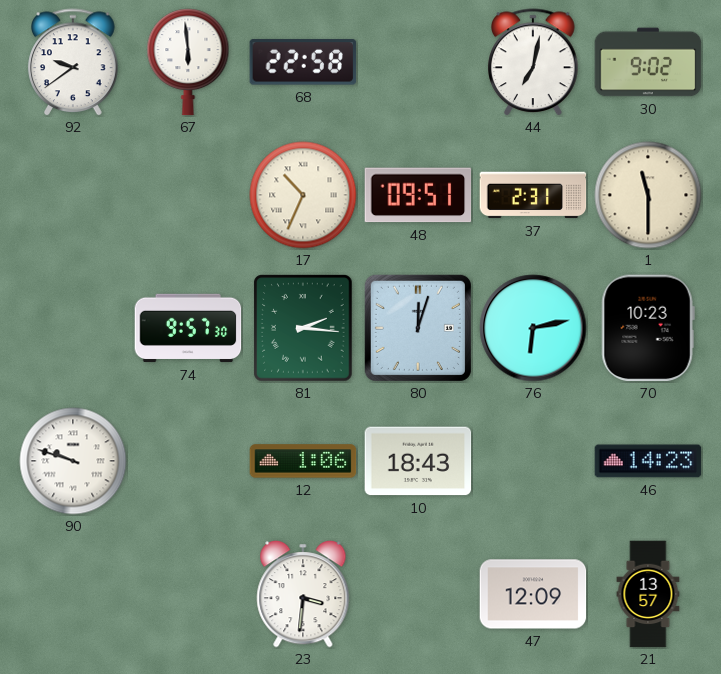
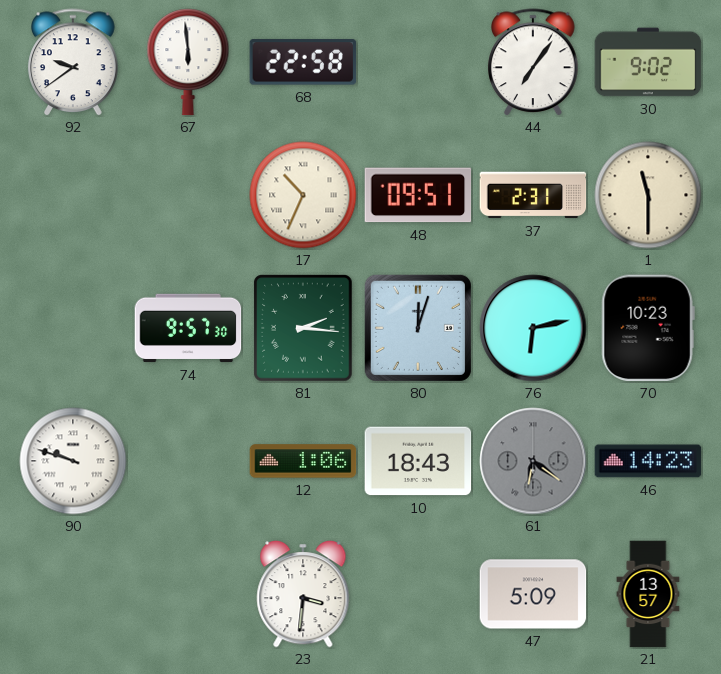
44: 7:02 -> 7:06 (533, 62)
61: none -> 6:21 (533, 461)
47: 12:09 -> 5:09 (533, 594)
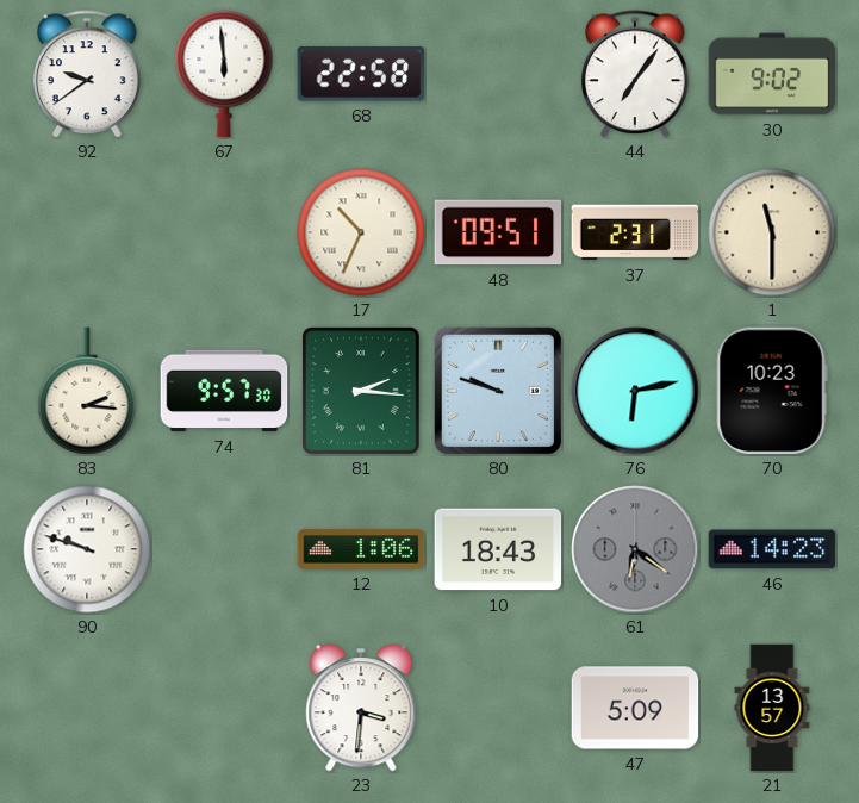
83: none -> 2:16 (87, 391)
80: 12:03 -> 9:48 (498, 391)
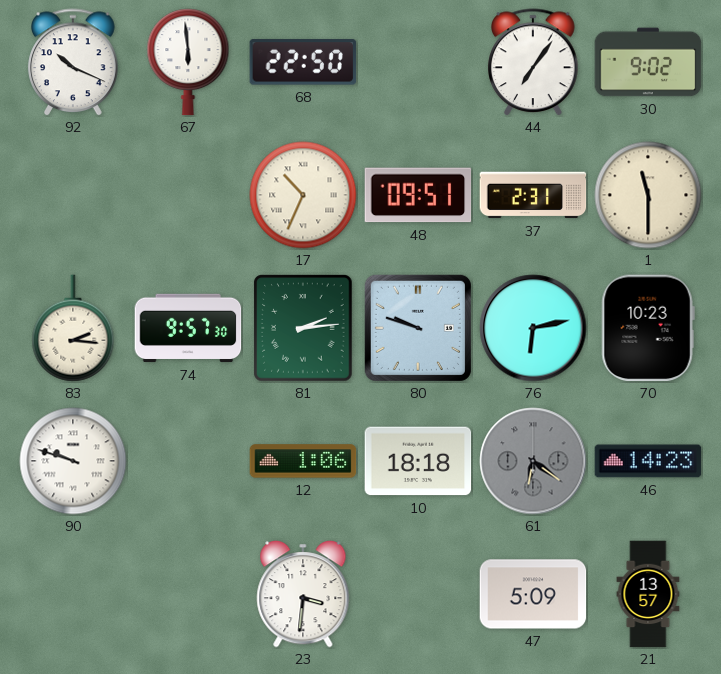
92: 9:39 -> 10:19 (73, 62)
68: 22:58 -> 22:50 (303, 62)
81: 2:16 -> 2:14 (303, 328)
10: 18:43 -> 18:18 (418, 461)
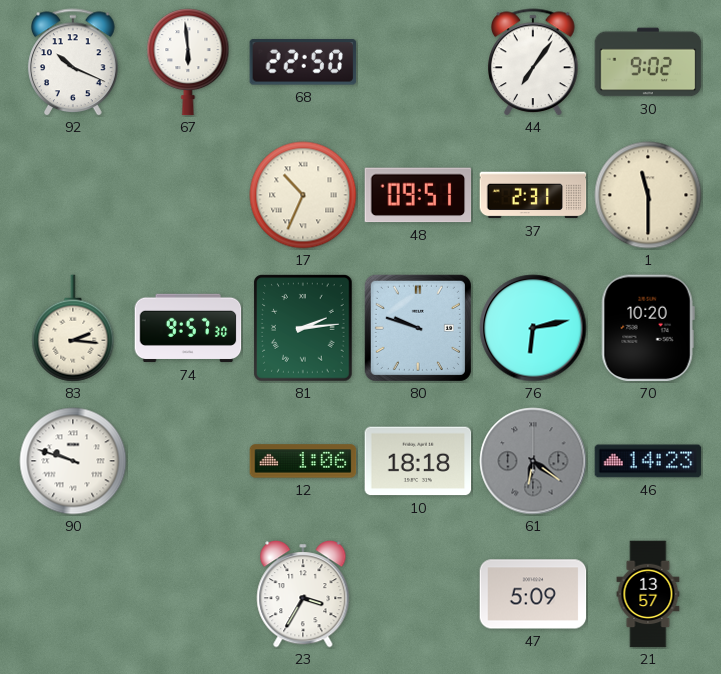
70: 10:23 -> 10:20 (648, 328)
23: 3:31 -> 3:35 (303, 594)
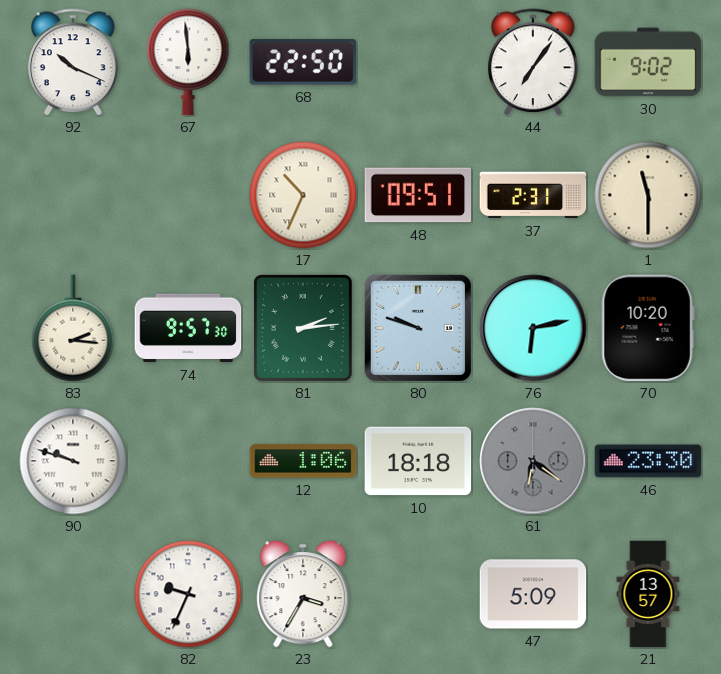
46: 14:23 -> 23:30 (648, 461)
82: none -> 9:34 (188, 594)
